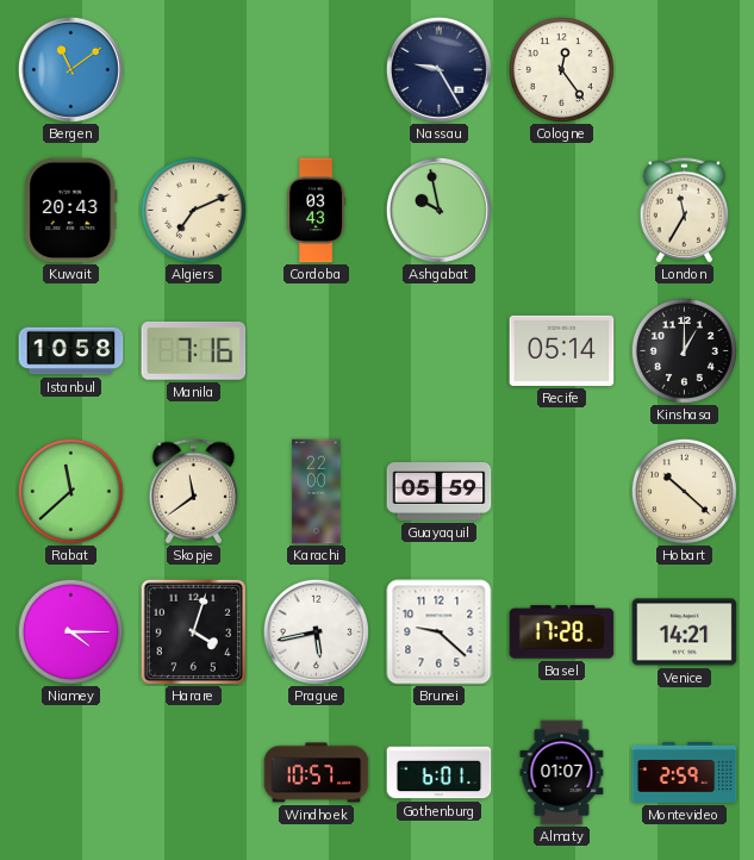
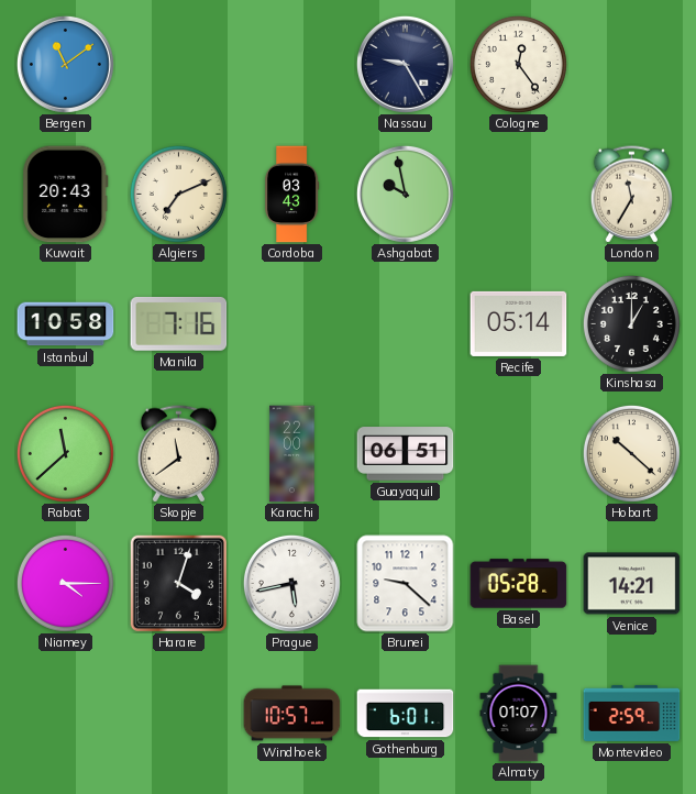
Guayaquil: 05:59 -> 06:51 (406, 454)
Basel: 17:28 -> 05:28 (519, 584)
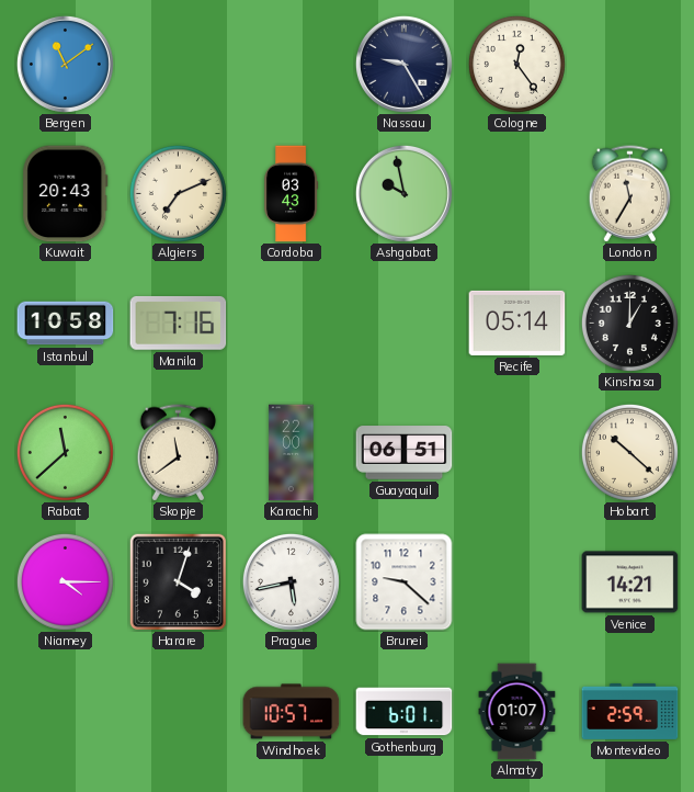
Basel: 05:28 -> none (519, 584)
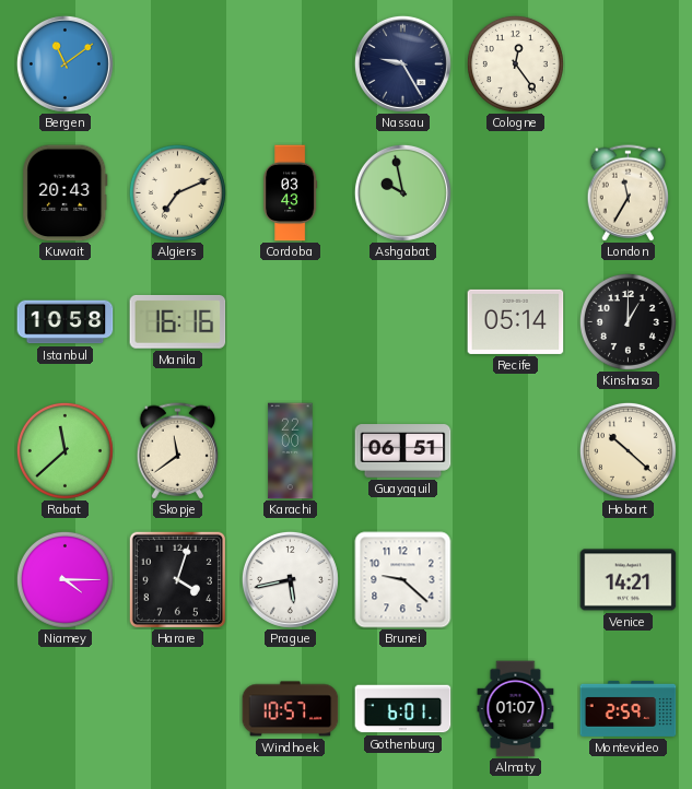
Manila: 7:16 -> 16:16 (178, 321)
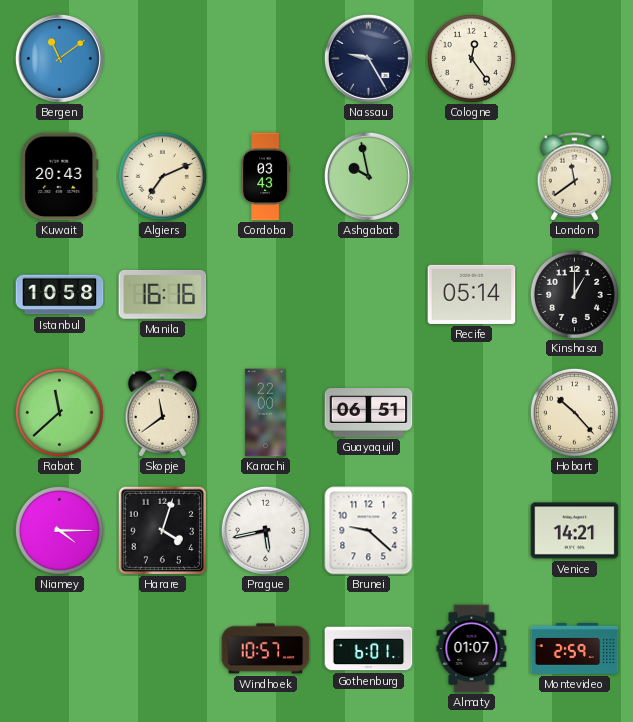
London: 11:35 -> 11:39 (575, 177)
Hobart: 10:22 -> 10:23 (574, 412)
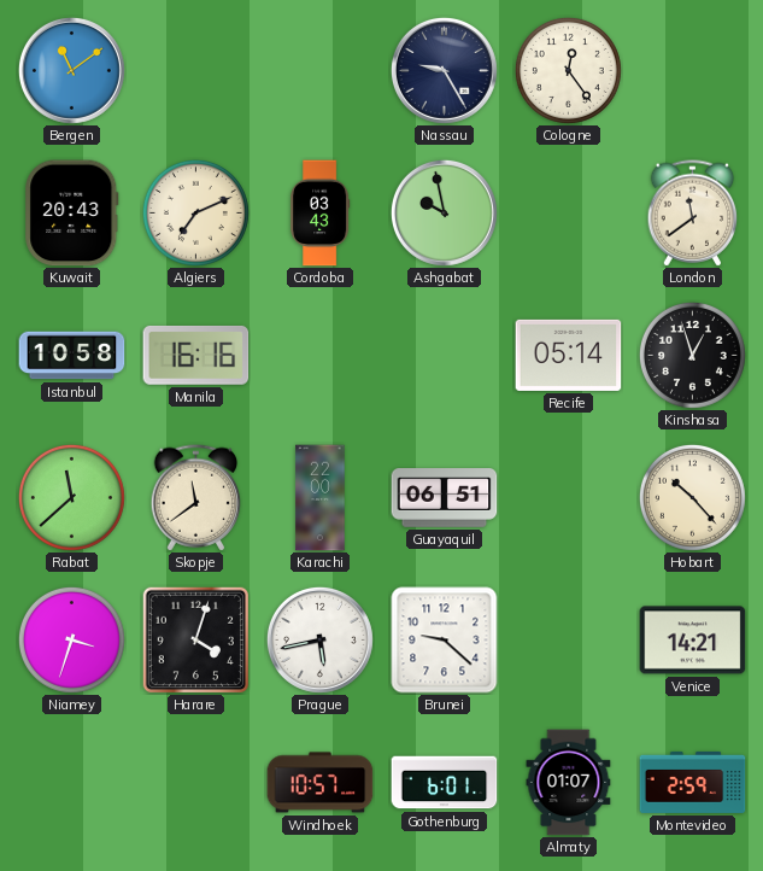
Kinshasa: 1:00 -> 12:57 (692, 355)
Niamey: 4:15 -> 3:33 (71, 639)
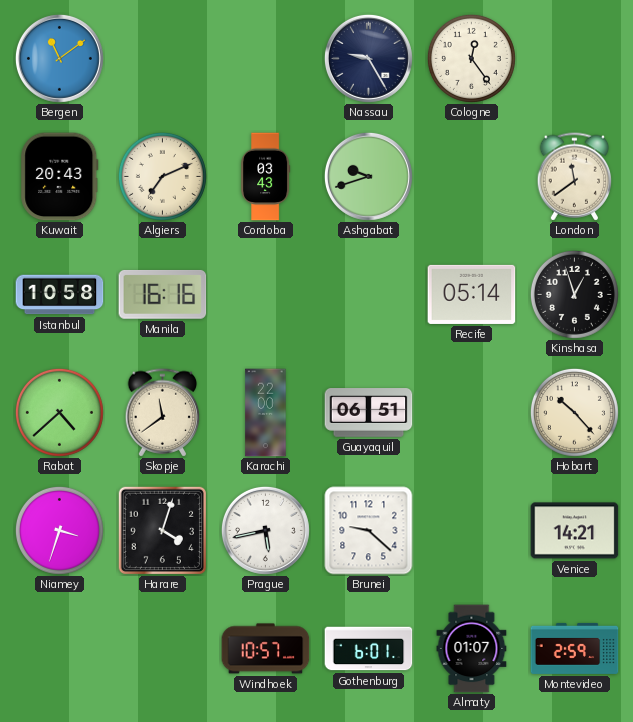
Ashgabat: 9:58 -> 9:42 (368, 176)
Rabat: 11:38 -> 4:38 (59, 412)
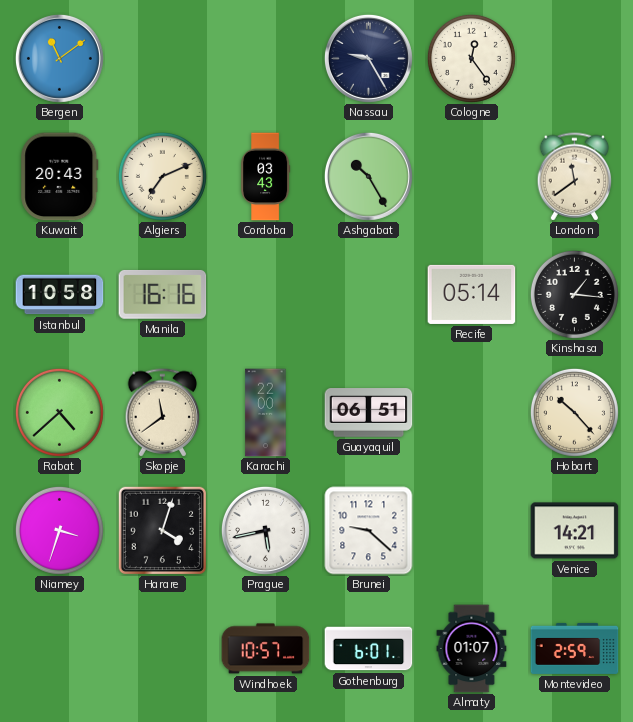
Ashgabat: 9:42 -> 10:25 (368, 176)
Kinshasa: 12:57 -> 1:16 (574, 294)
